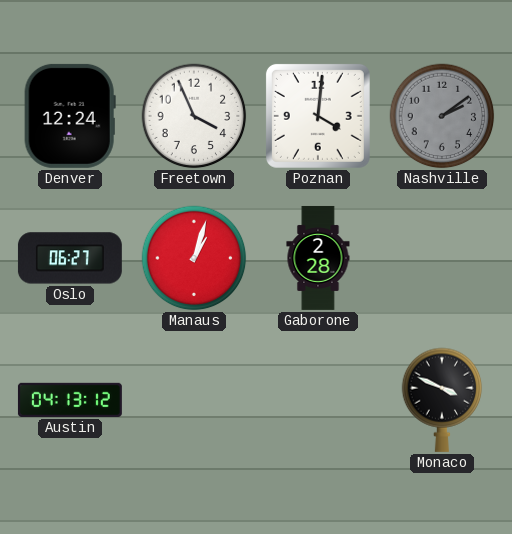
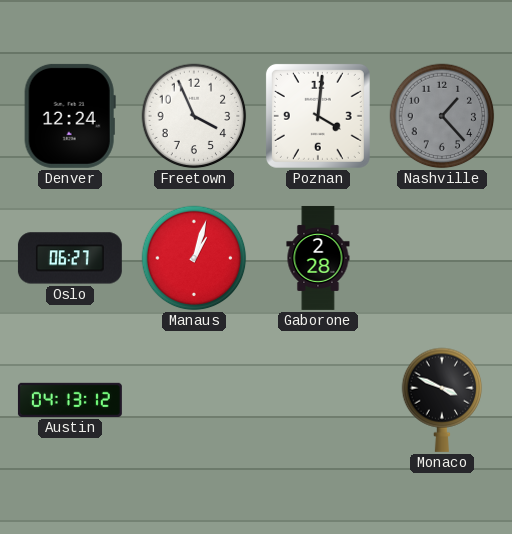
Nashville: 2:09 -> 1:23 (442, 116)
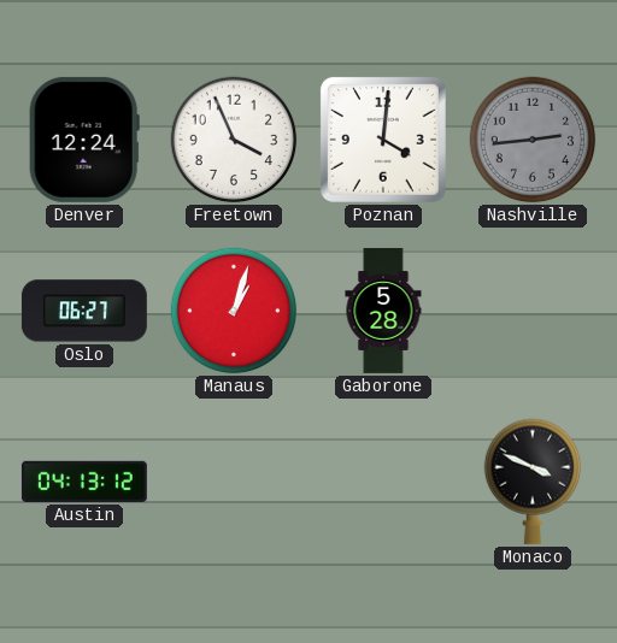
Nashville: 1:23 -> 2:44 (533, 140)
Gaborone: 2:28 -> 5:28 (383, 311)
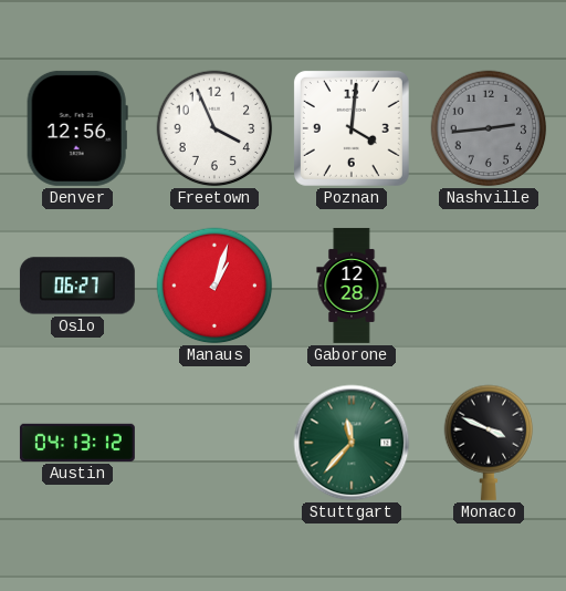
Denver: 12:24 -> 12:56 (77, 128)
Gaborone: 5:28 -> 12:28 (352, 286)
Stuttgart: none -> 11:37 (352, 443)
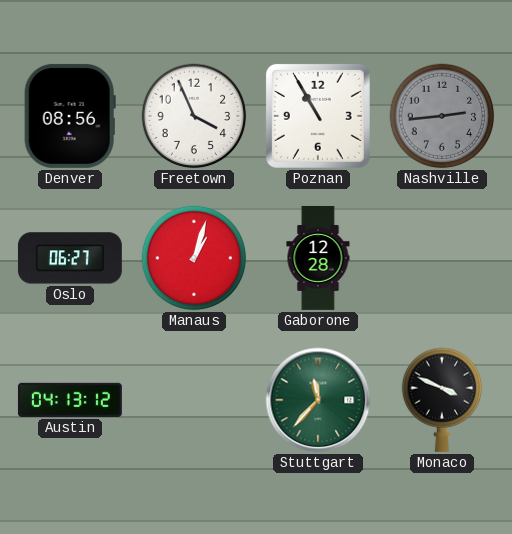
Denver: 12:56 -> 08:56 (70, 116)
Poznan: 4:01 -> 10:55 (318, 116)
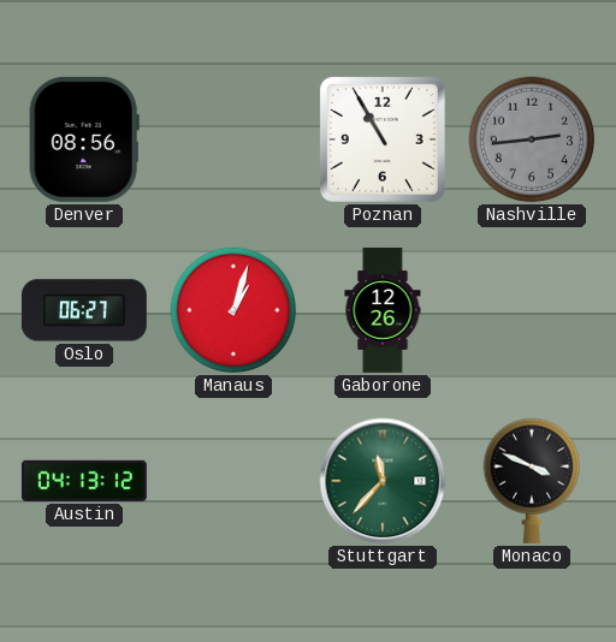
Freetown: 3:56 -> none (194, 116)
Gaborone: 12:28 -> 12:26 (383, 310)
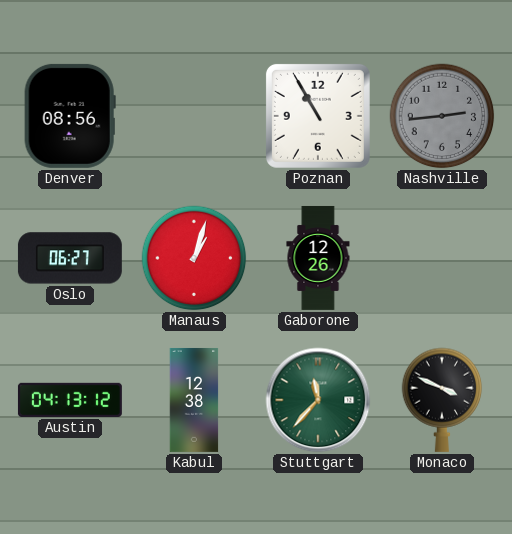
Kabul: none -> 12:38 (194, 400)
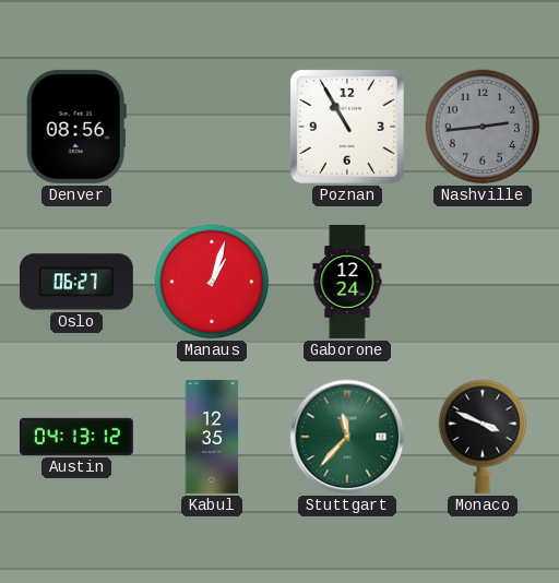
Gaborone: 12:26 -> 12:24 (347, 282)
Kabul: 12:38 -> 12:35 (212, 437)
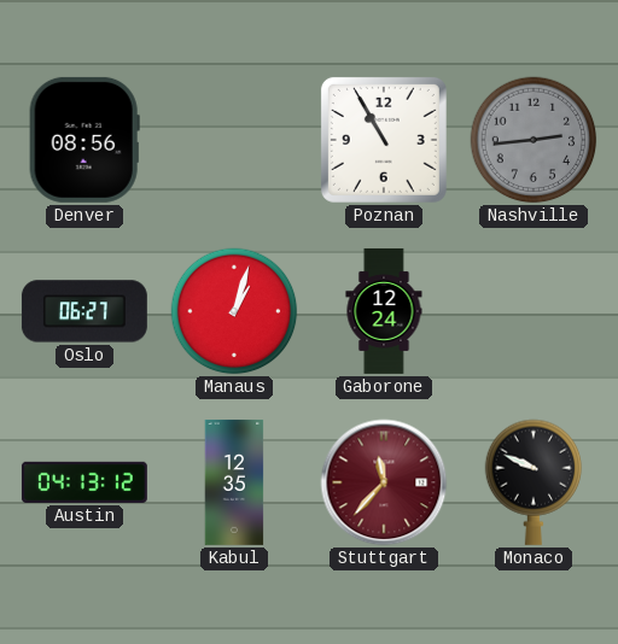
Stuttgart dial: green -> burgundy (384, 482)
Monaco: 3:49 -> 9:49 (534, 482)
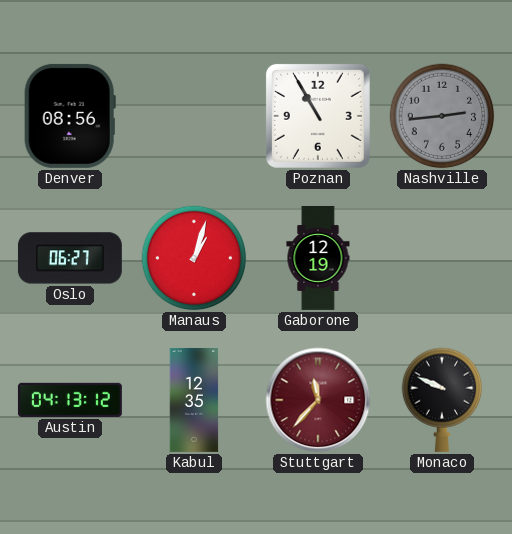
Gaborone: 12:24 -> 12:19 (318, 258)
